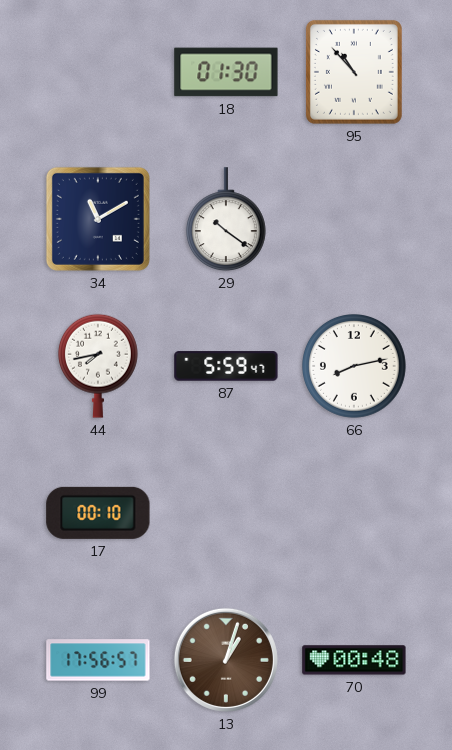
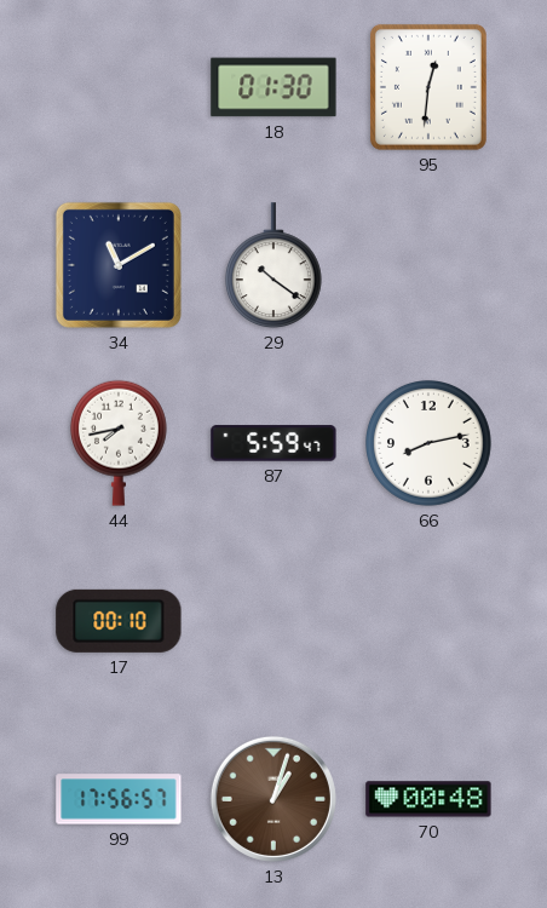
95: 10:53 -> 12:31 (428, 87)
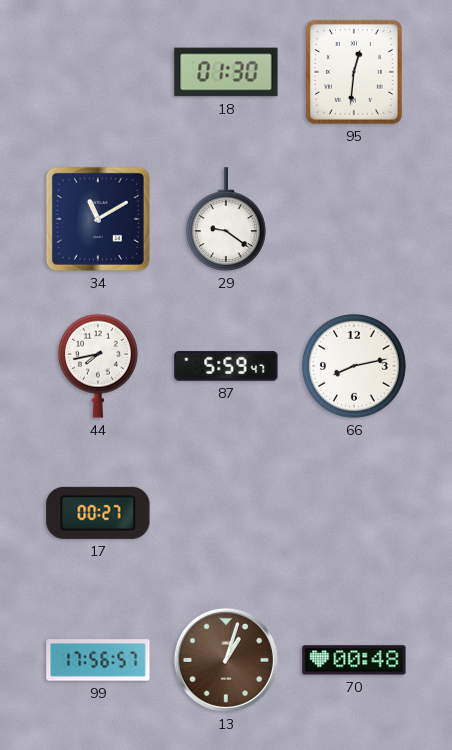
29: 10:21 -> 9:21 (226, 219)
17: 00:10 -> 00:27 (98, 513)
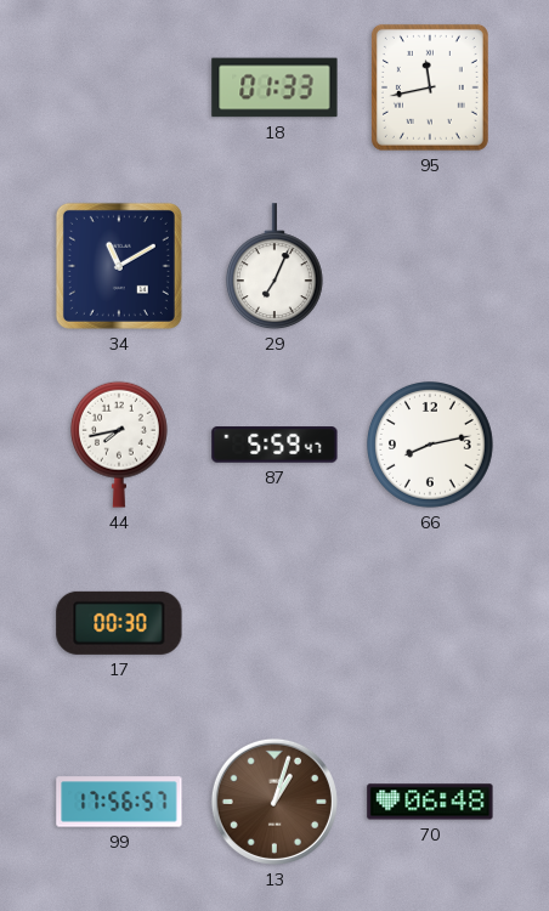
18: 01:30 -> 01:33 (274, 87)
95: 12:31 -> 11:43 (430, 87)
29: 9:21 -> 7:04 (274, 266)
17: 00:27 -> 00:30 (119, 623)
70: 00:48 -> 06:48 (430, 802)
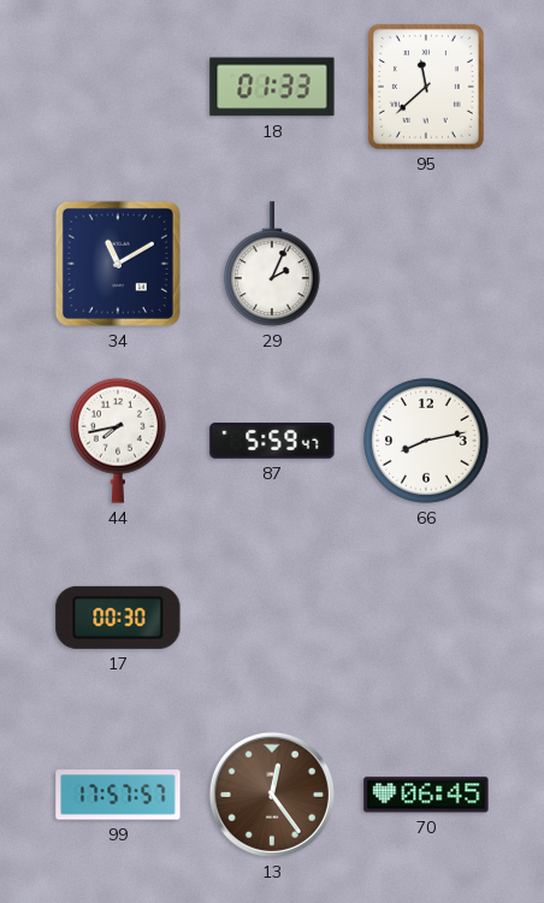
95: 11:43 -> 11:38 (426, 87)
29: 7:04 -> 2:04 (272, 264)
99: 17:56 -> 17:57 (118, 795)
13: 1:03 -> 12:24 (272, 795)
70: 06:48 -> 06:45 (426, 795)
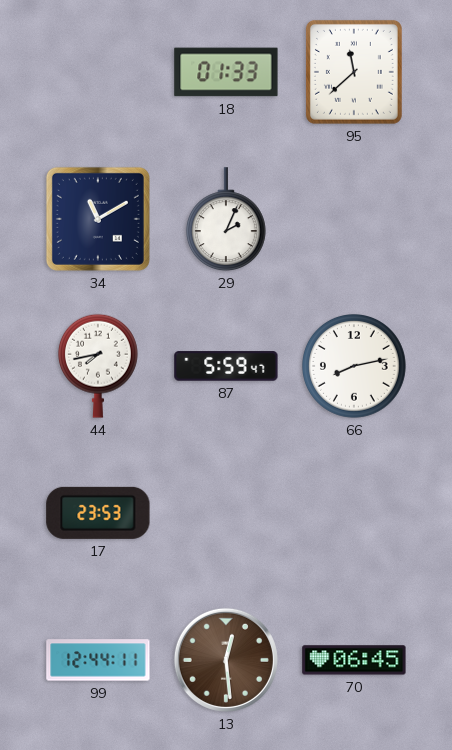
17: 00:30 -> 23:53 (98, 513)
99: 17:57 -> 12:44 (98, 660)
13: 12:24 -> 12:29 (226, 660)
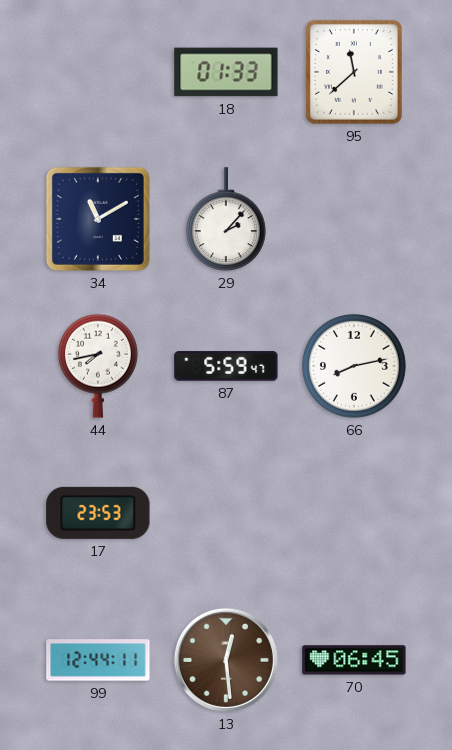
29: 2:04 -> 2:07 (226, 219)
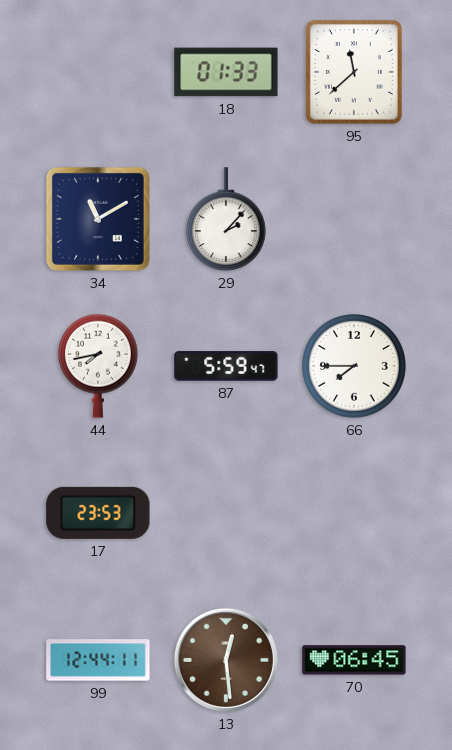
66: 8:13 -> 7:45 (355, 367)
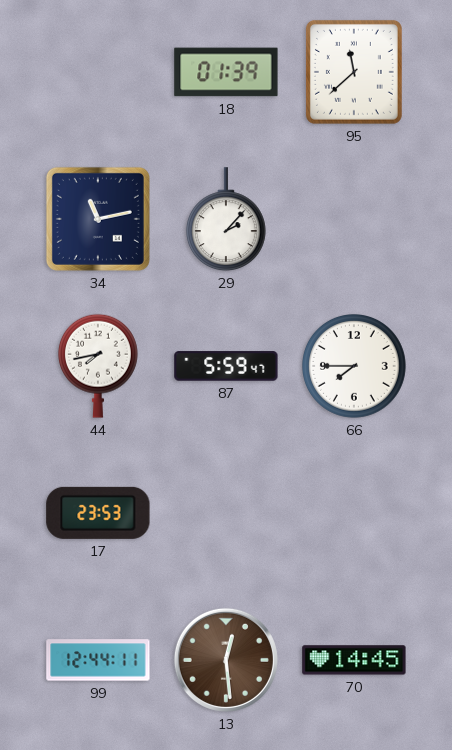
18: 01:33 -> 01:39 (226, 72)
34: 11:10 -> 11:13 (98, 219)
70: 06:45 -> 14:45 (354, 660)
